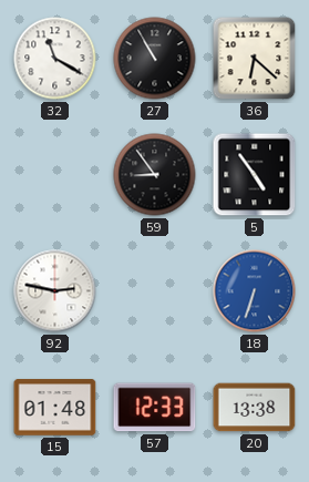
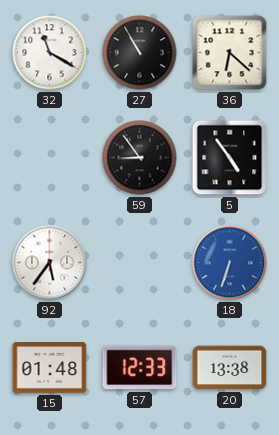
92: 2:47 -> 5:36 (50, 263)
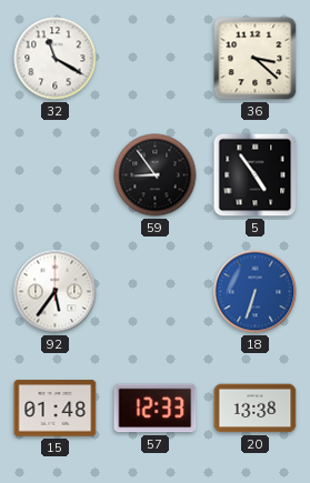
27: 10:55 -> none (140, 53)
36: 6:22 -> 3:22 (256, 59)
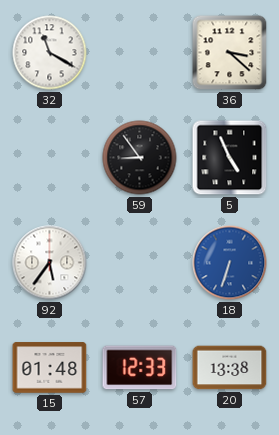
5: 4:54 -> 4:56 (230, 158)
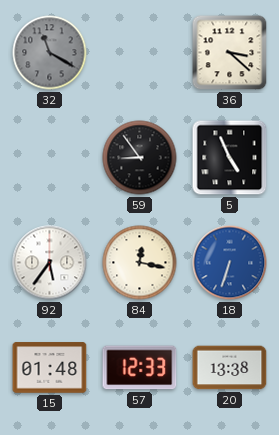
32 dial: white -> grey (50, 53)
84: none -> 12:17 (140, 263)
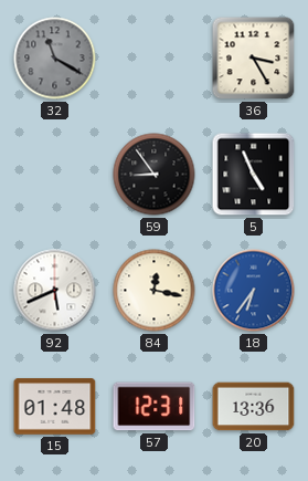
36: 3:22 -> 3:25 (254, 59)
92: 5:36 -> 5:41 (55, 291)
18: 6:33 -> 6:36 (254, 291)
57: 12:33 -> 12:31 (155, 407)
20: 13:38 -> 13:36 (254, 407)
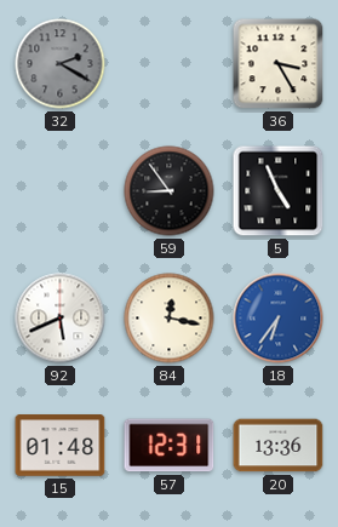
32: 11:20 -> 2:20 (61, 64)
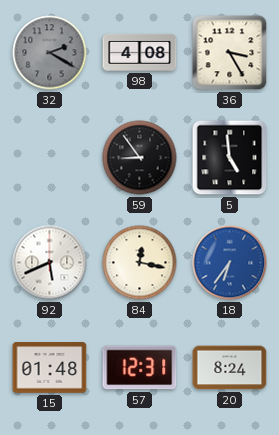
98: none -> 4:08 (140, 52)
5: 4:56 -> 4:59 (230, 158)
20: 13:36 -> 8:24 (230, 368)
